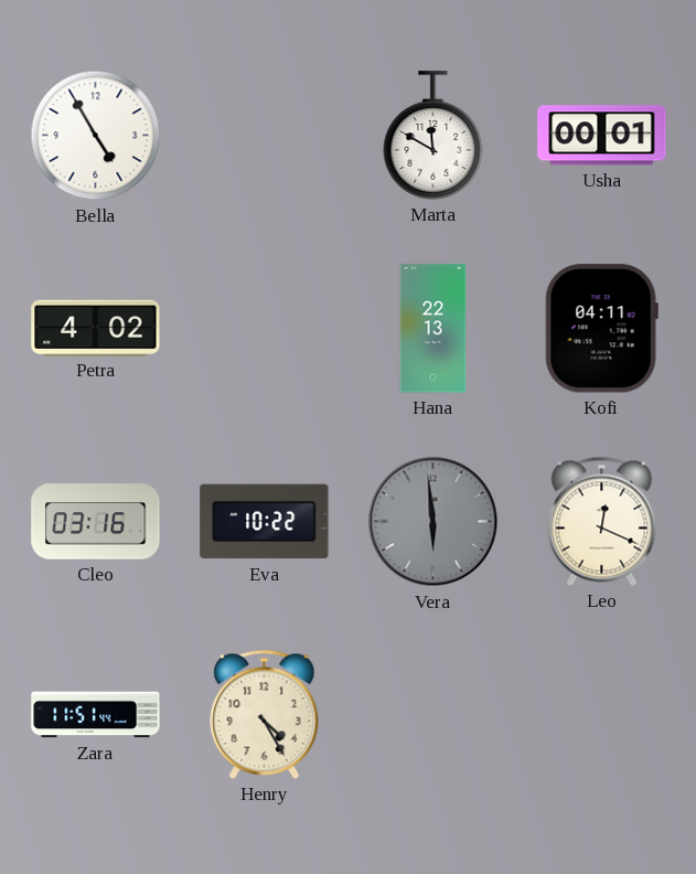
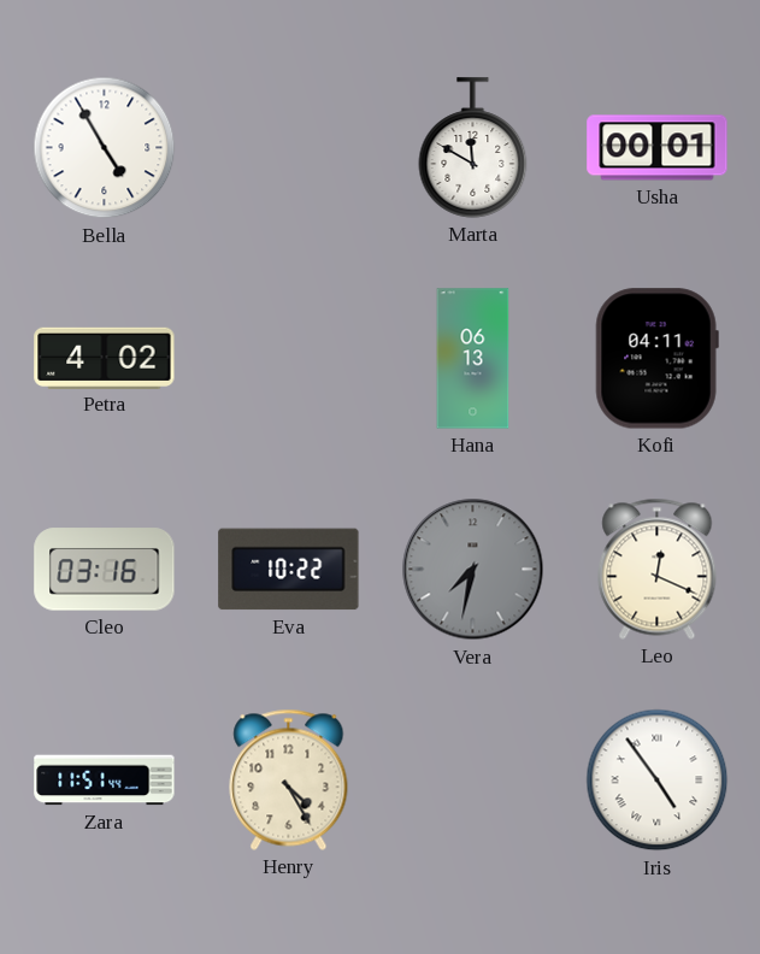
Hana: 22:13 -> 06:13 (473, 359)
Vera: 5:59 -> 7:32 (473, 570)
Iris: none -> 4:54 (658, 781)
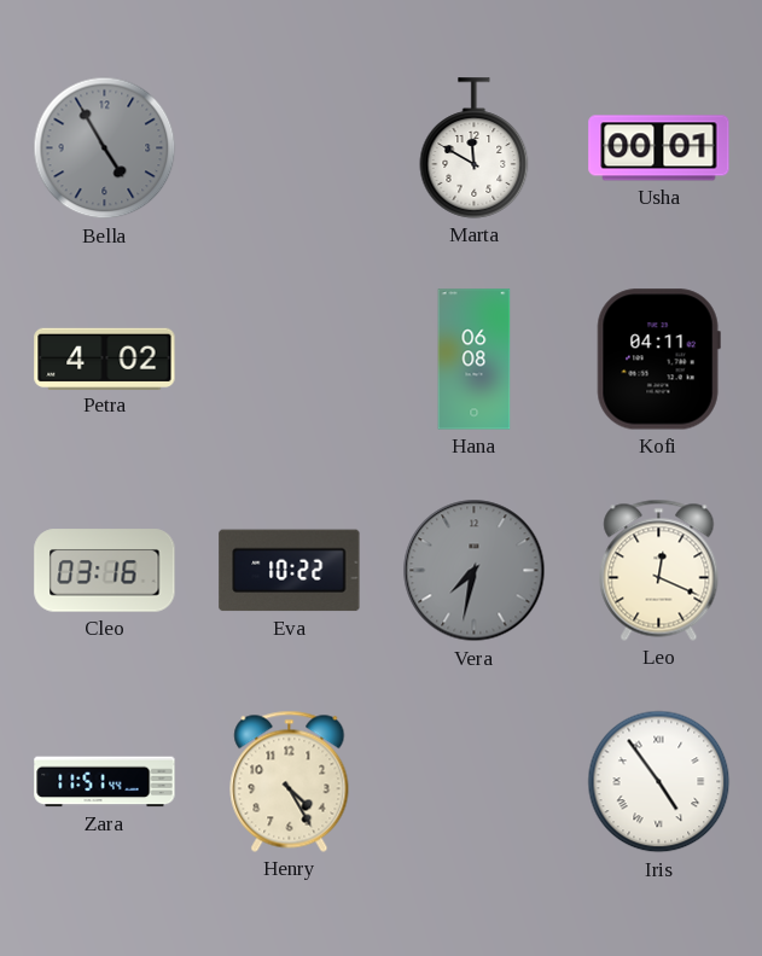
Bella dial: white -> grey (105, 148)
Hana: 06:13 -> 06:08 (475, 360)
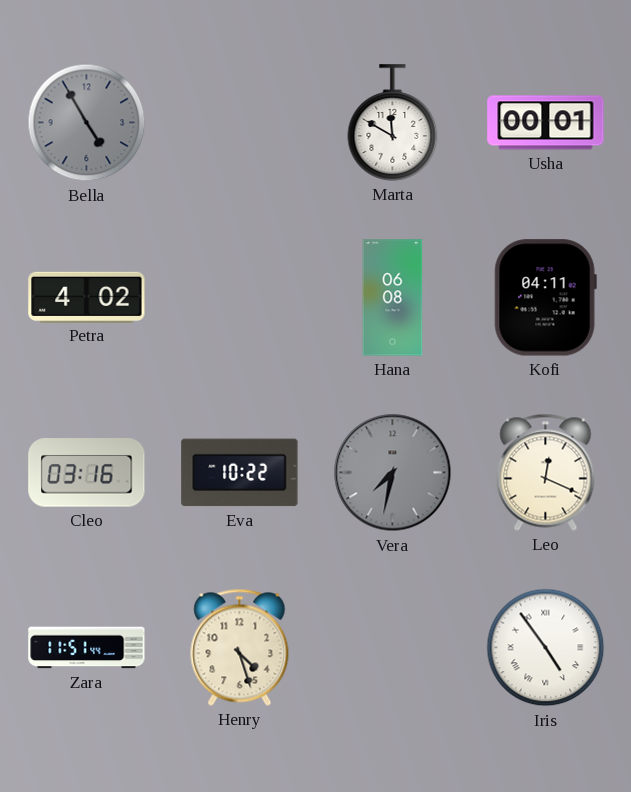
Henry: 4:25 -> 4:27 (240, 647)
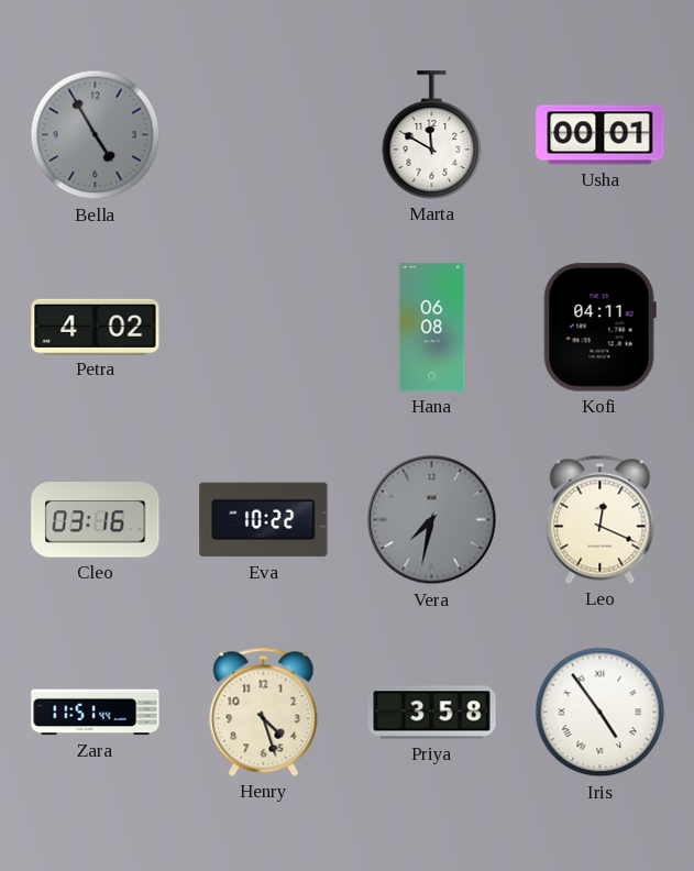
Priya: none -> 3:58 (432, 713)
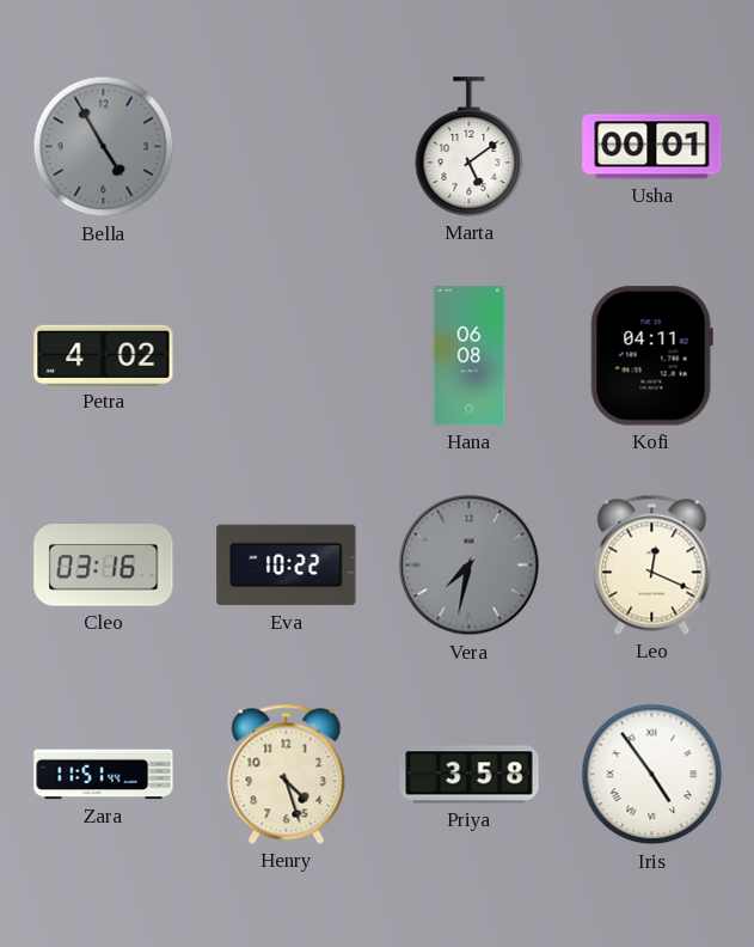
Marta: 11:50 -> 5:09 (470, 147)
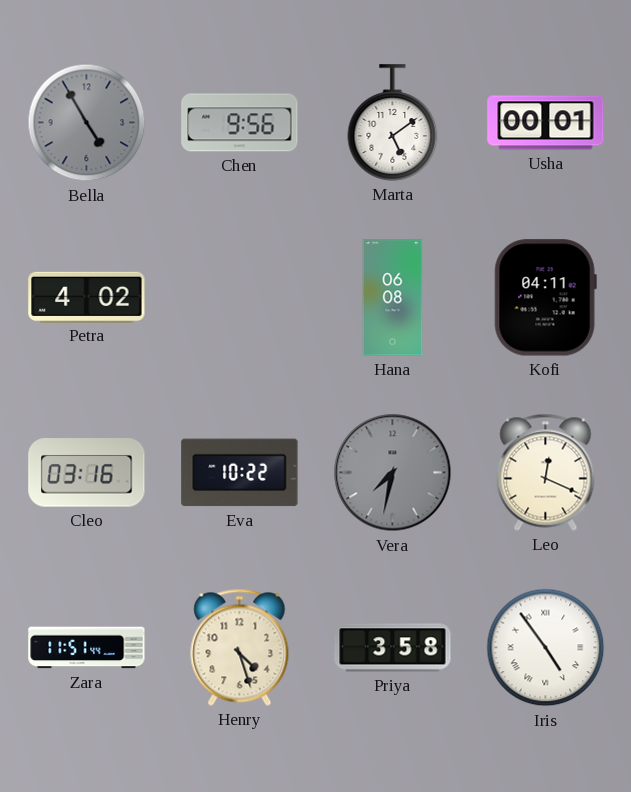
Chen: none -> 9:56 (240, 123)
